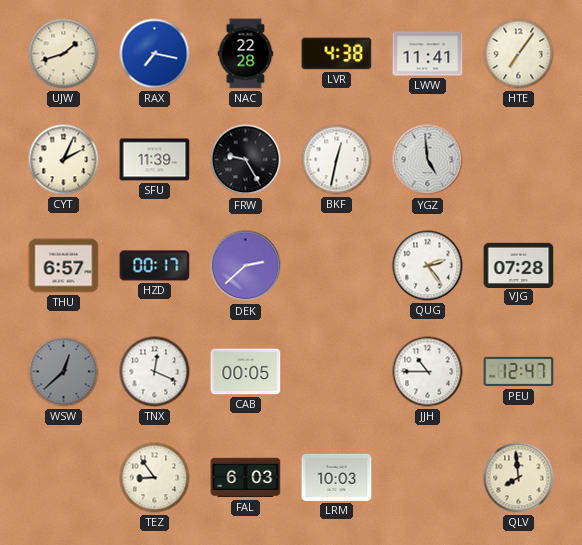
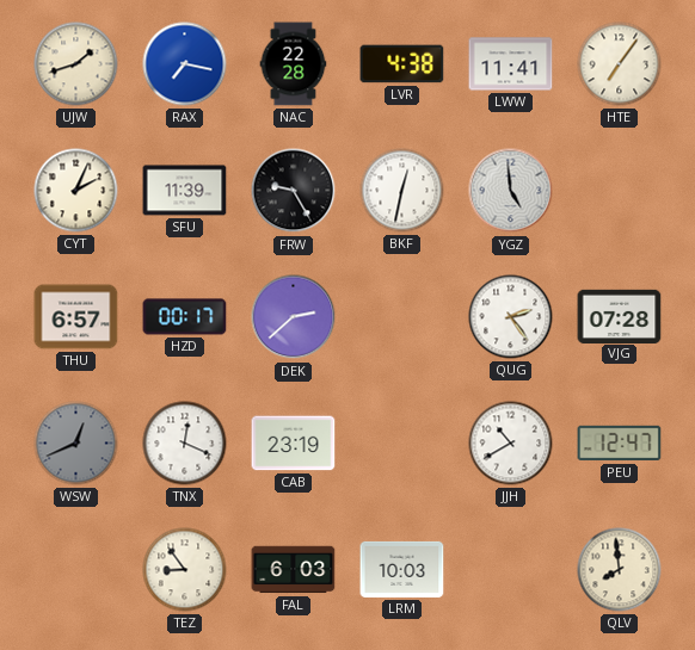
WSW: 12:38 -> 12:41 (76, 444)
CAB: 00:05 -> 23:19 (294, 444)
JJH: 10:45 -> 10:40 (511, 444)
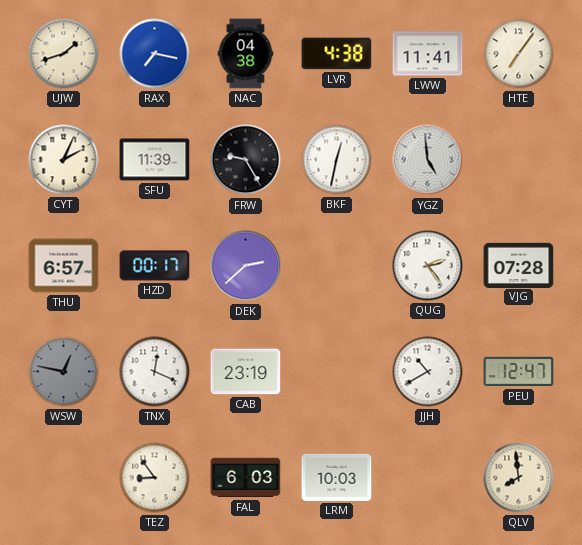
NAC: 22:28 -> 04:38 (246, 54)
WSW: 12:41 -> 12:47 (64, 372)
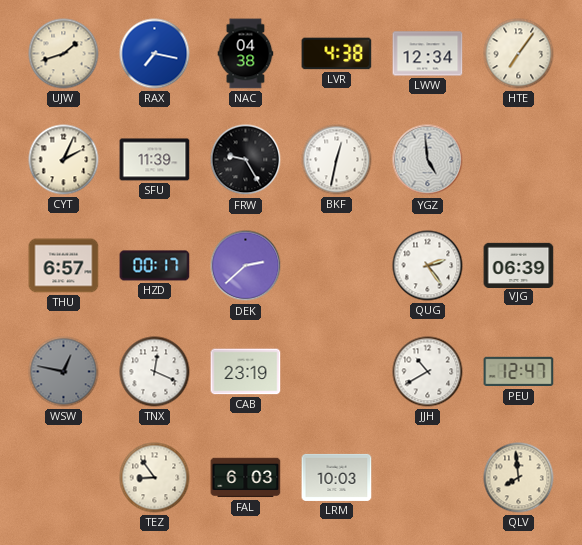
LWW: 11:41 -> 12:34 (428, 54)
VJG: 07:28 -> 06:39 (519, 265)
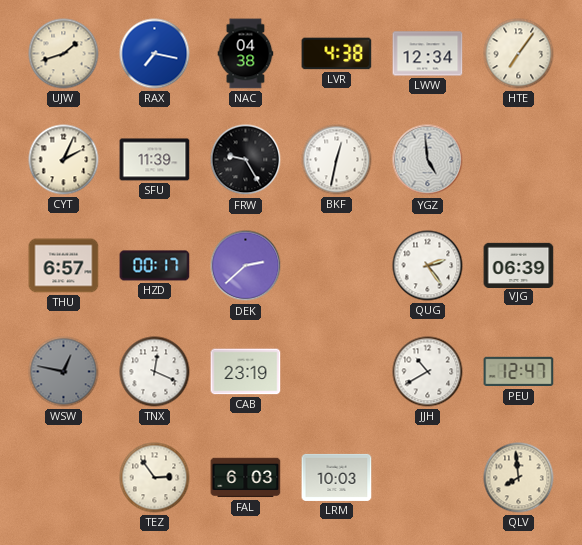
TEZ: 8:54 -> 2:54 (155, 478)
